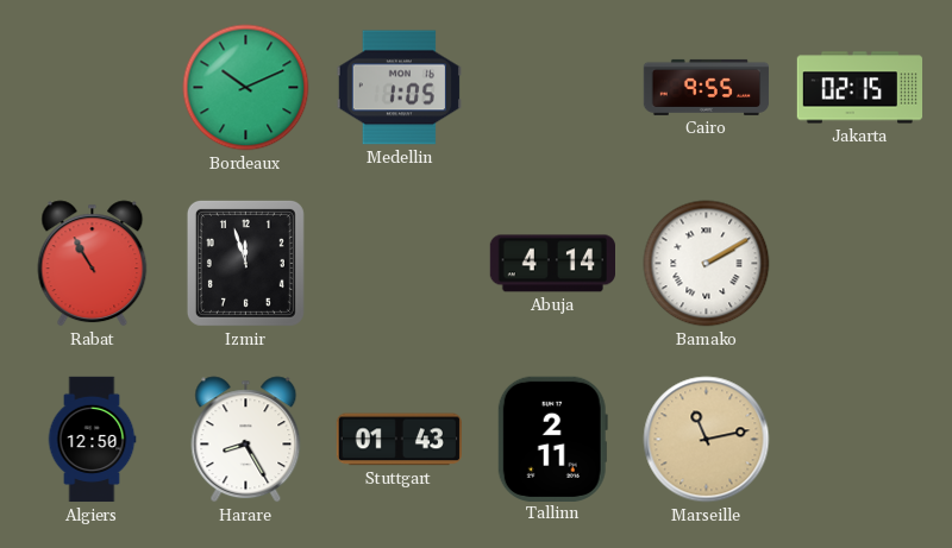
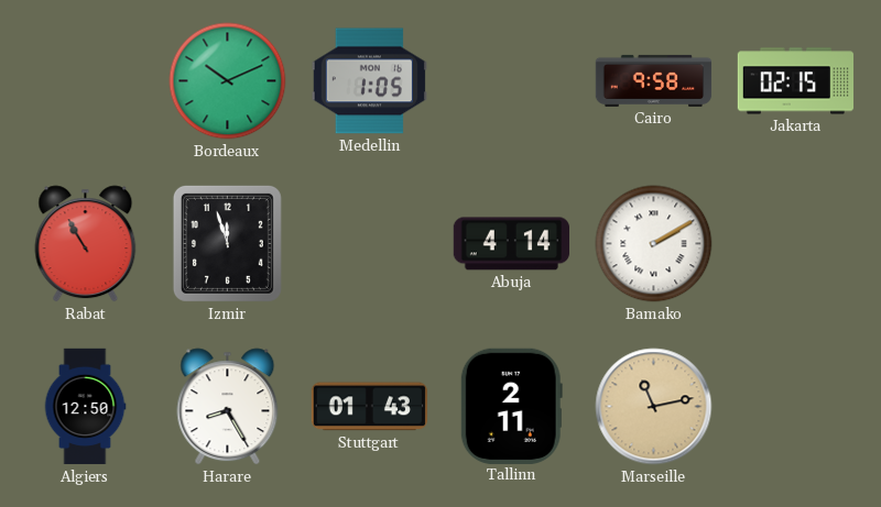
Cairo: 9:55 -> 9:58 (654, 80)
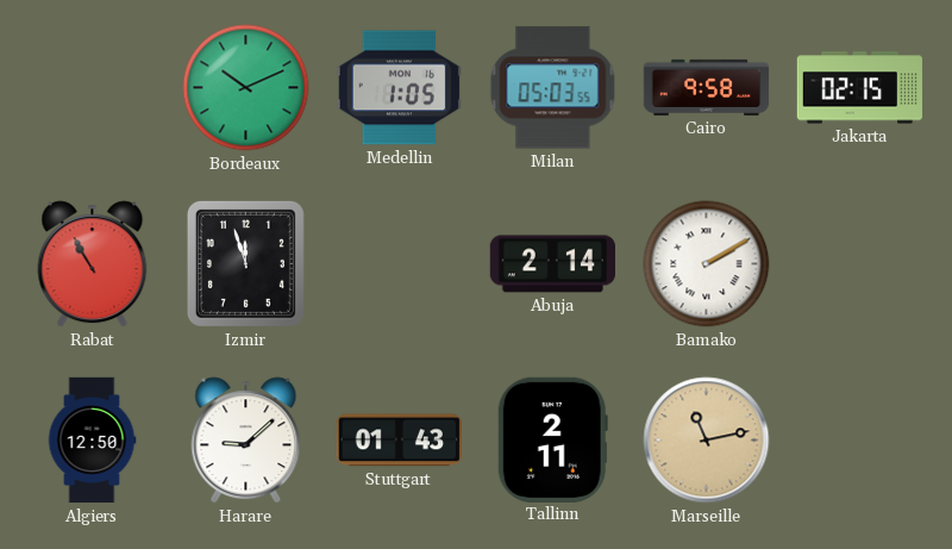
Milan: none -> 05:03 (553, 88)
Abuja: 4:14 -> 2:14 (552, 264)
Harare: 8:25 -> 9:08 (246, 441)
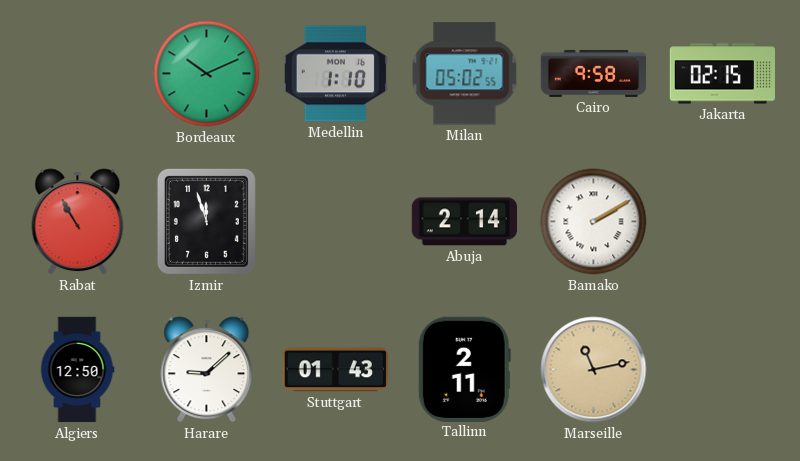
Medellin: 1:05 -> 1:10 (335, 74)
Milan: 05:03 -> 05:02 (465, 74)
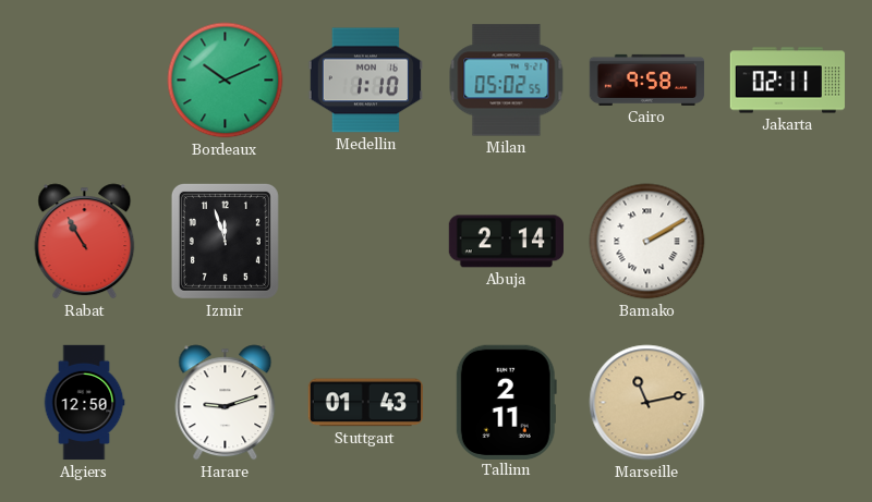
Jakarta: 02:15 -> 02:11 (788, 81)
Harare: 9:08 -> 9:12 (226, 403)
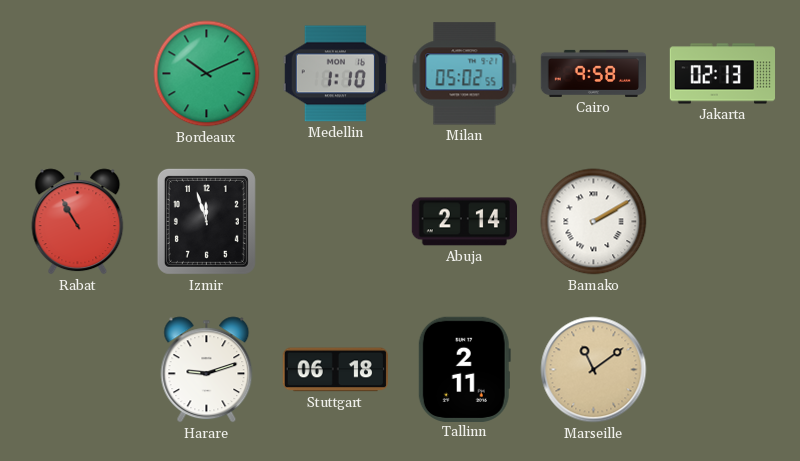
Jakarta: 02:11 -> 02:13 (723, 74)
Algiers: 12:50 -> none (84, 403)
Stuttgart: 01:43 -> 06:18 (335, 370)
Marseille: 11:13 -> 11:09 (594, 370)
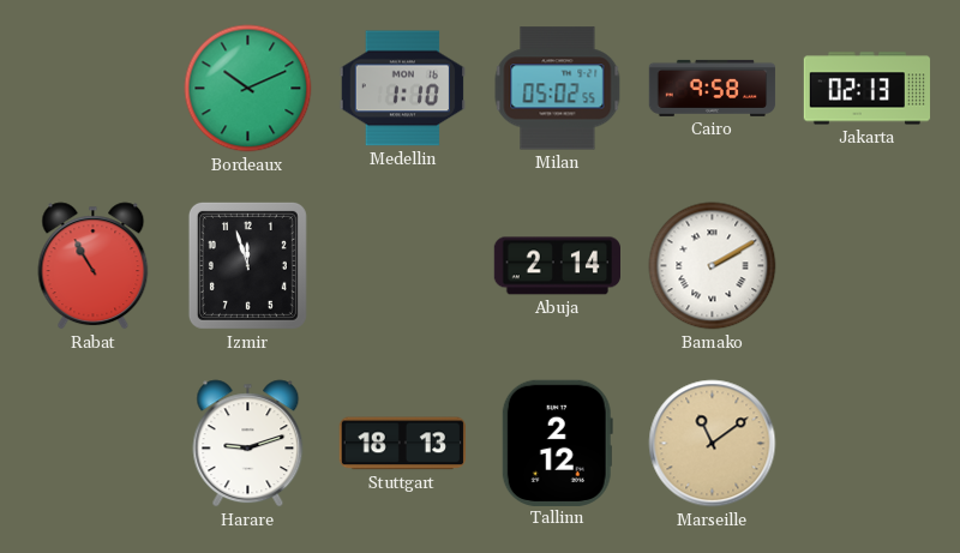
Stuttgart: 06:18 -> 18:13 (402, 444)
Tallinn: 2:11 -> 2:12 (557, 443)
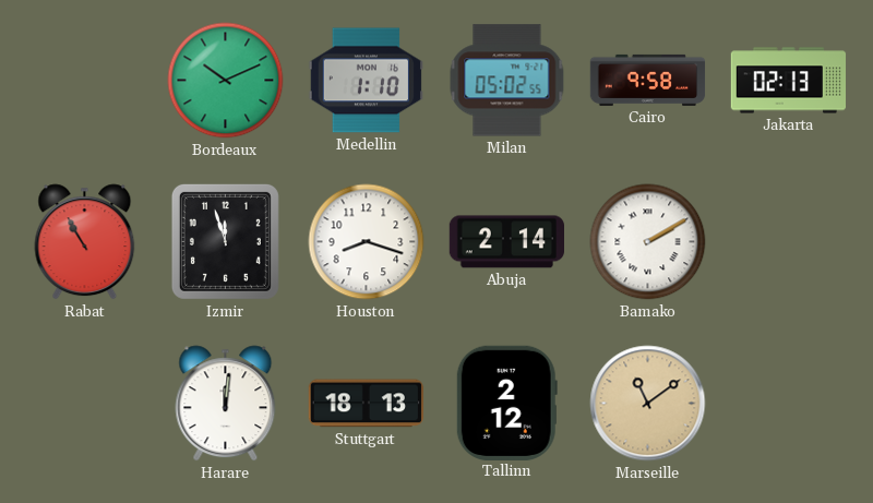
Houston: none -> 8:18 (367, 242)
Harare: 9:12 -> 12:01 (226, 404)
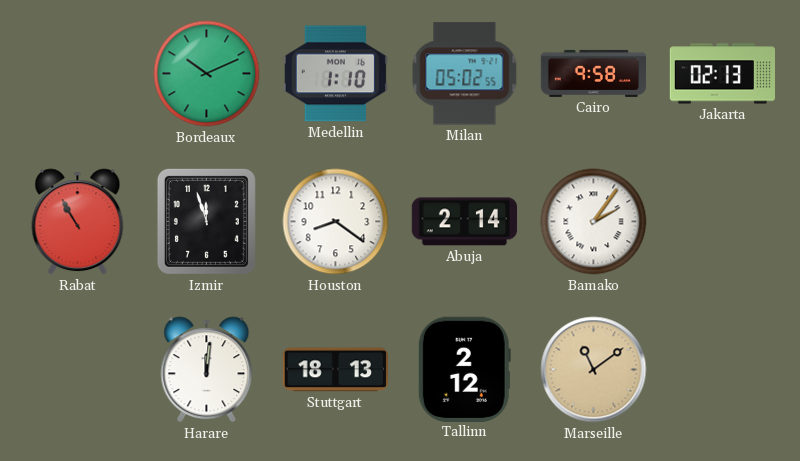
Houston: 8:18 -> 8:21 (336, 222)
Bamako: 2:10 -> 2:06 (594, 222)
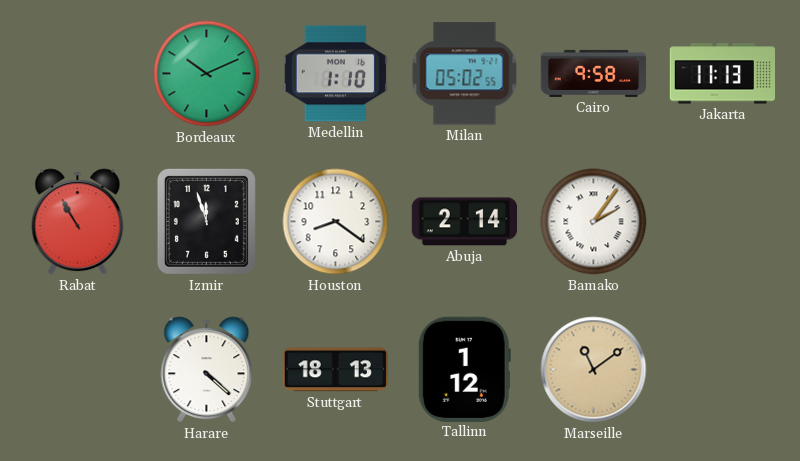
Jakarta: 02:13 -> 11:13 (723, 74)
Harare: 12:01 -> 4:22 (207, 370)
Tallinn: 2:12 -> 1:12 (464, 369)
